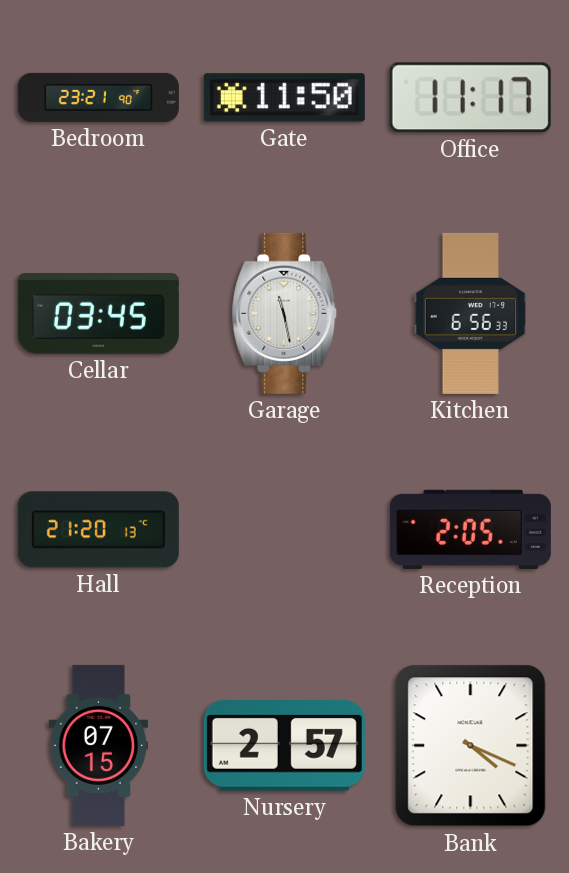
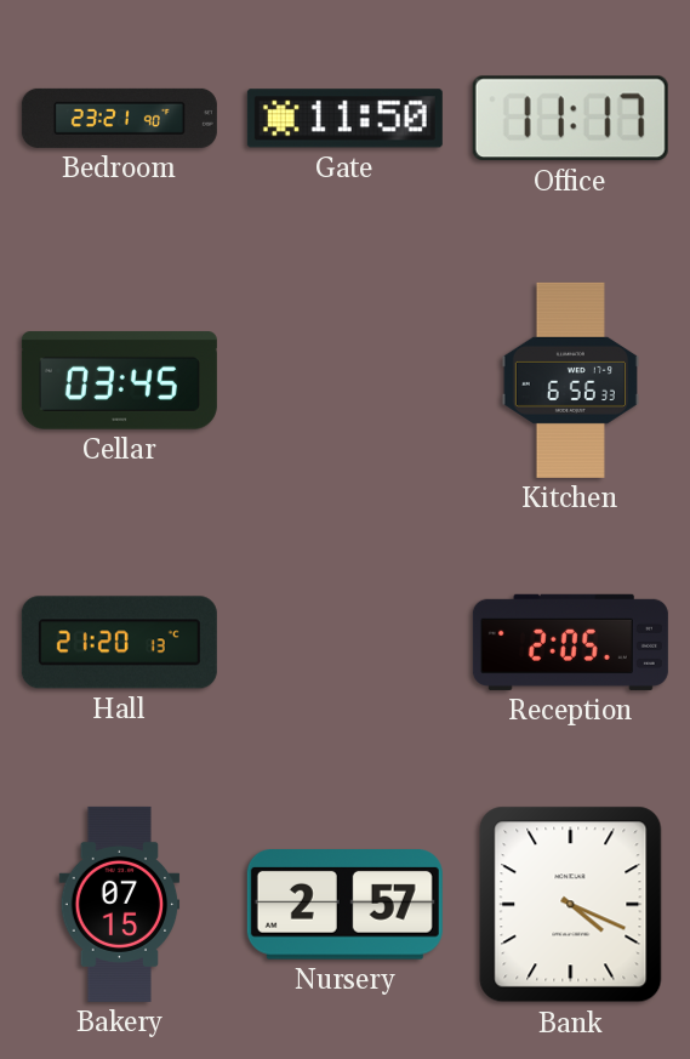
Garage: 11:28 -> none (285, 313)
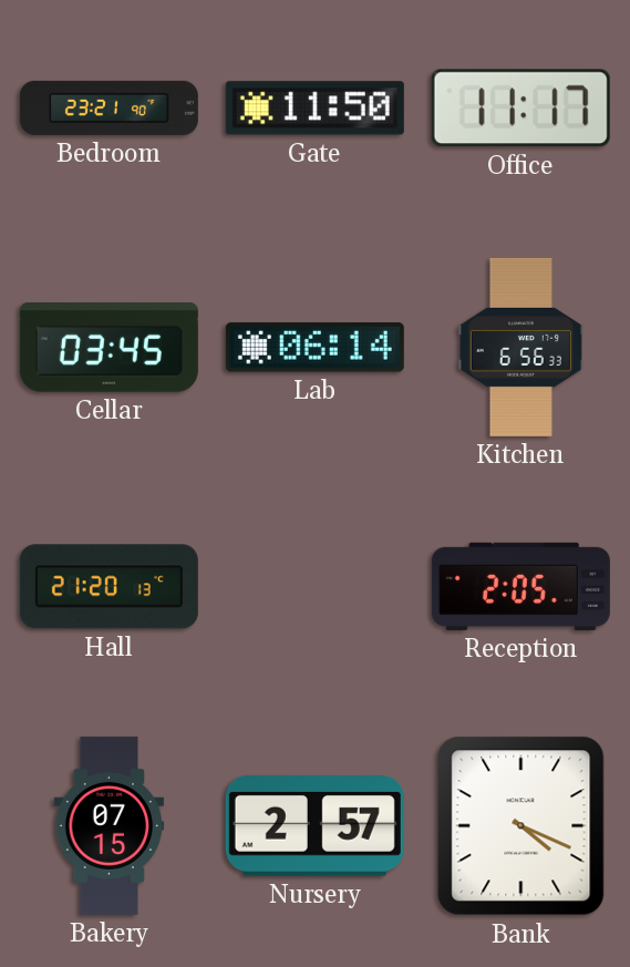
Lab: none -> 06:14 (314, 348)
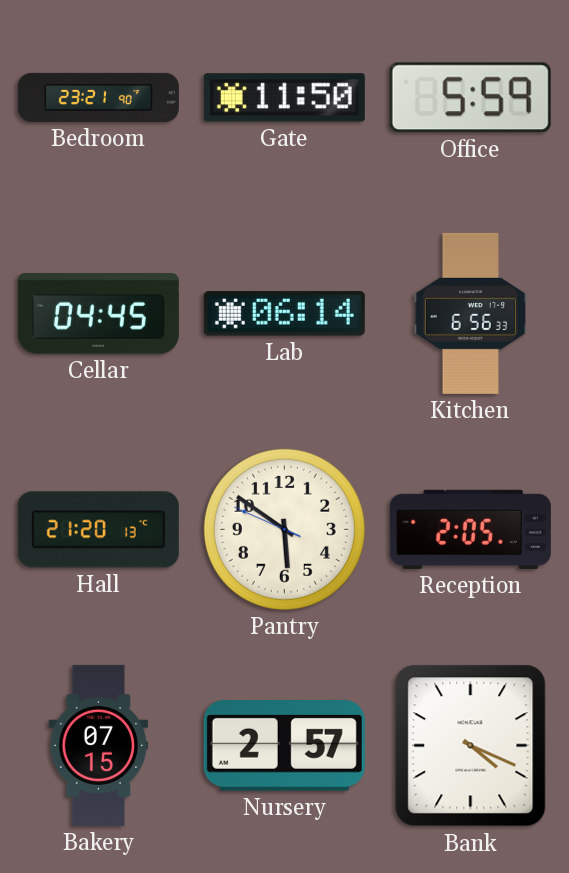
Office: 11:17 -> 5:59 (470, 98)
Cellar: 03:45 -> 04:45 (98, 314)
Pantry: none -> 5:50 (284, 529)
